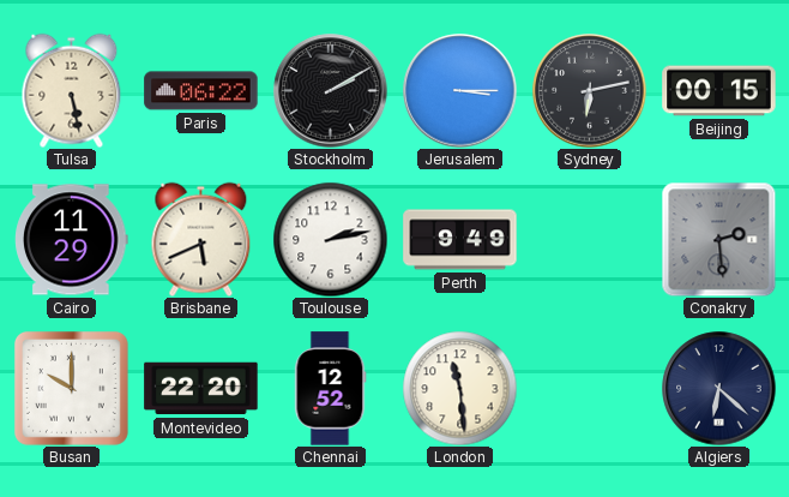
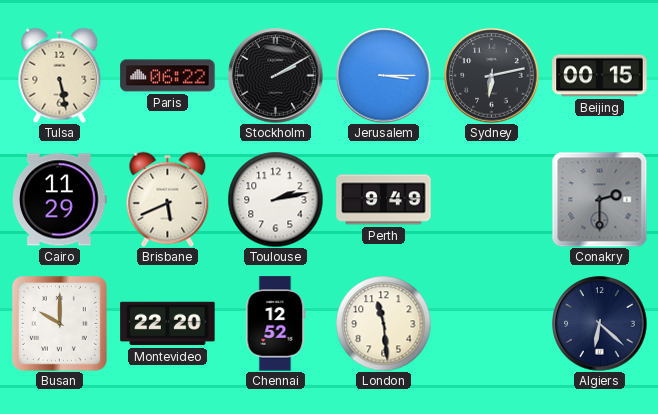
Conakry: 2:29 -> 2:30 (599, 199)
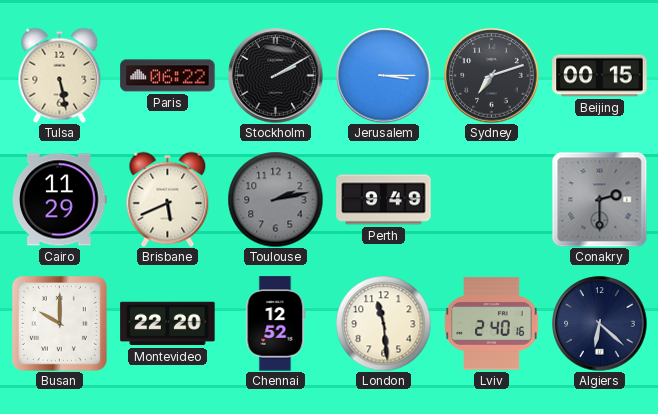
Sydney: 6:13 -> 7:12 (492, 76)
Toulouse dial: white -> grey (275, 199)
Lviv: none -> 2:40 (492, 324)
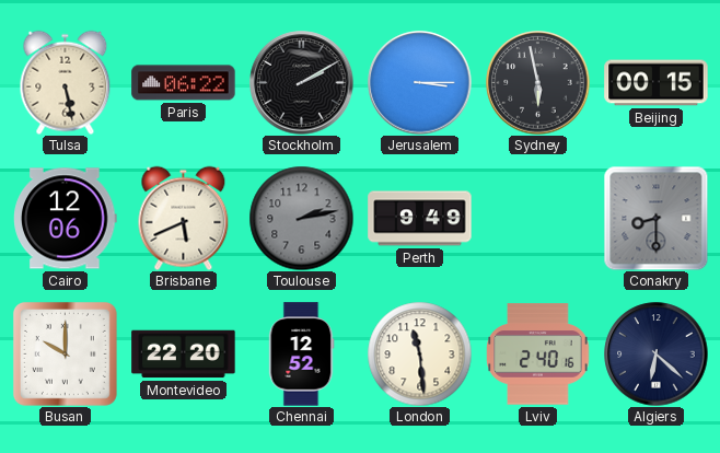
Sydney: 7:12 -> 5:58 (538, 83)
Cairo: 11:29 -> 12:06 (66, 219)
Conakry: 2:30 -> 8:30 (655, 218)
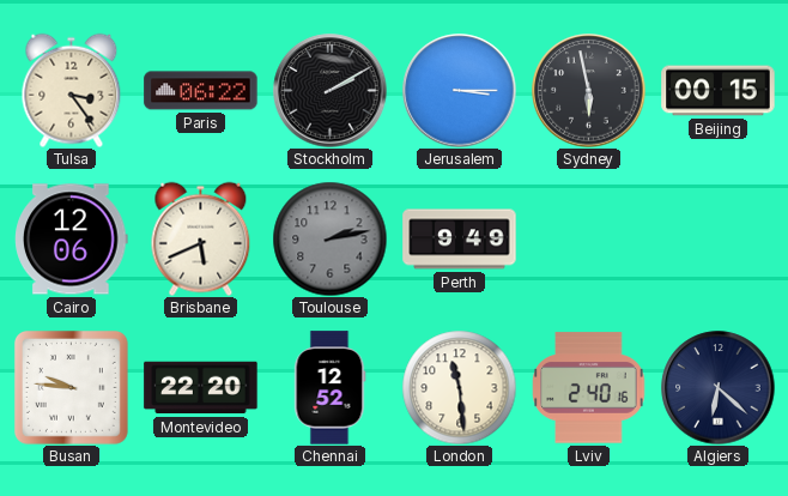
Tulsa: 5:28 -> 3:24 (72, 90)
Conakry: 8:30 -> none (655, 218)
Busan: 10:00 -> 9:46 (71, 387)
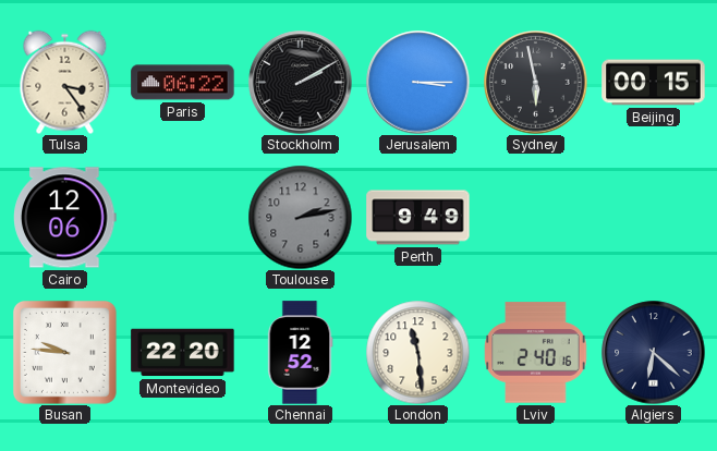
Brisbane: 5:41 -> none (201, 238)
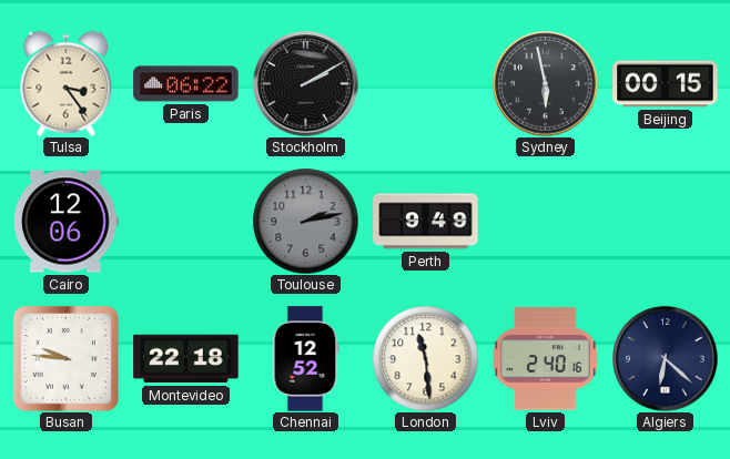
Jerusalem: 3:15 -> none (418, 83)
Montevideo: 22:20 -> 22:18 (186, 359)
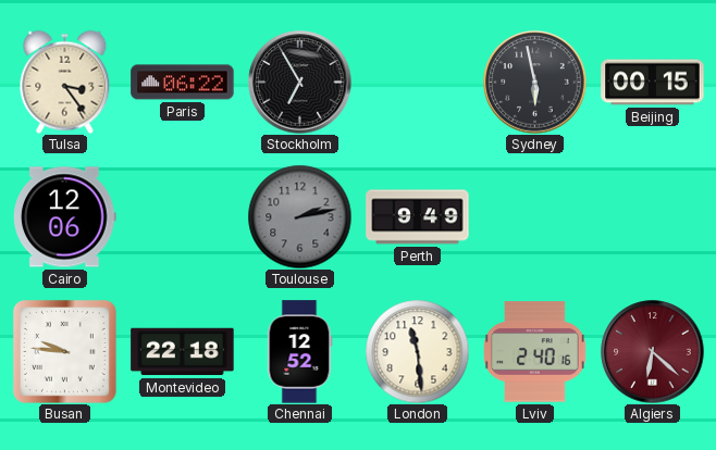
Stockholm: 2:10 -> 6:55 (300, 83)
Algiers dial: navy -> burgundy (653, 352)
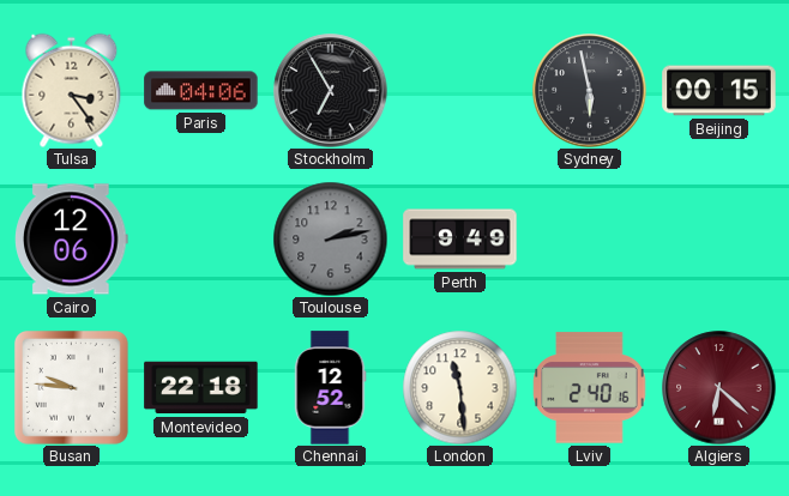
Paris: 06:22 -> 04:06 (201, 91)
